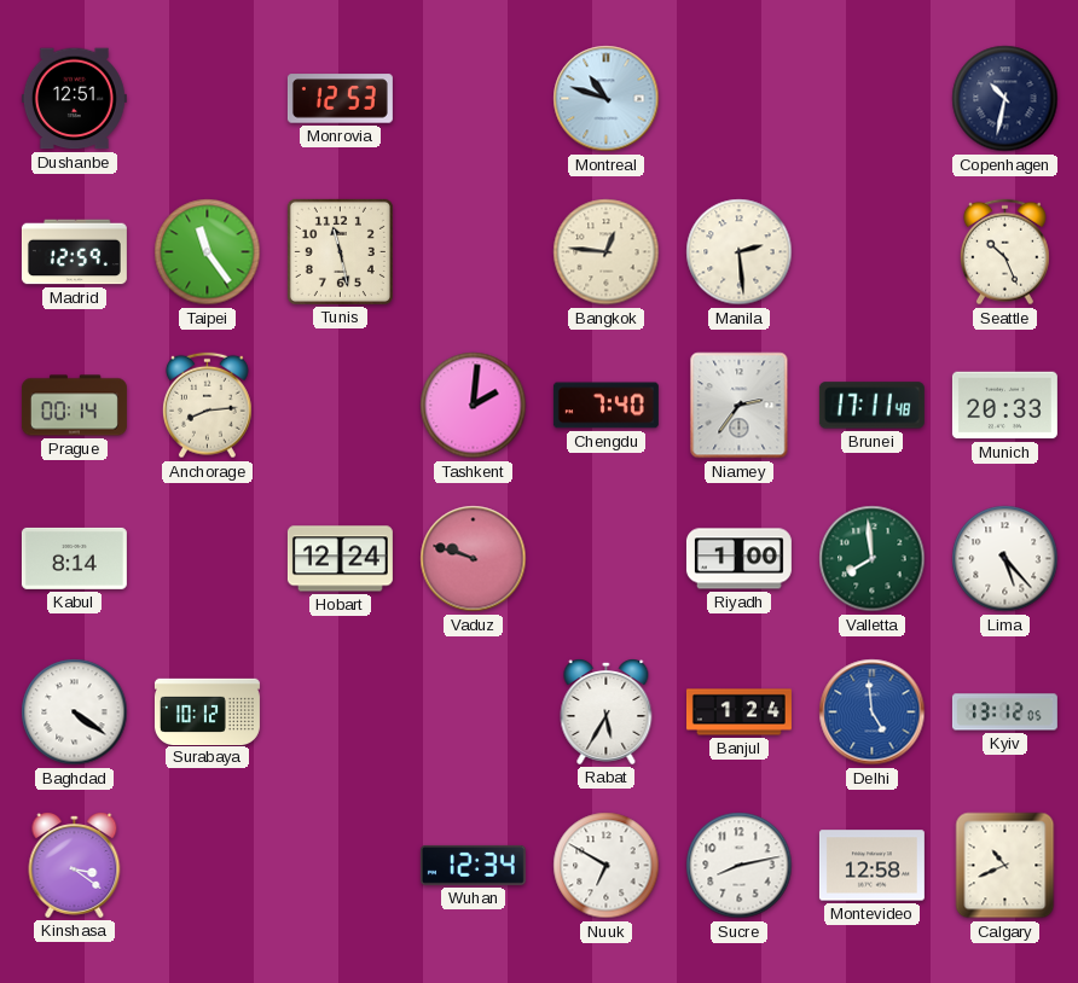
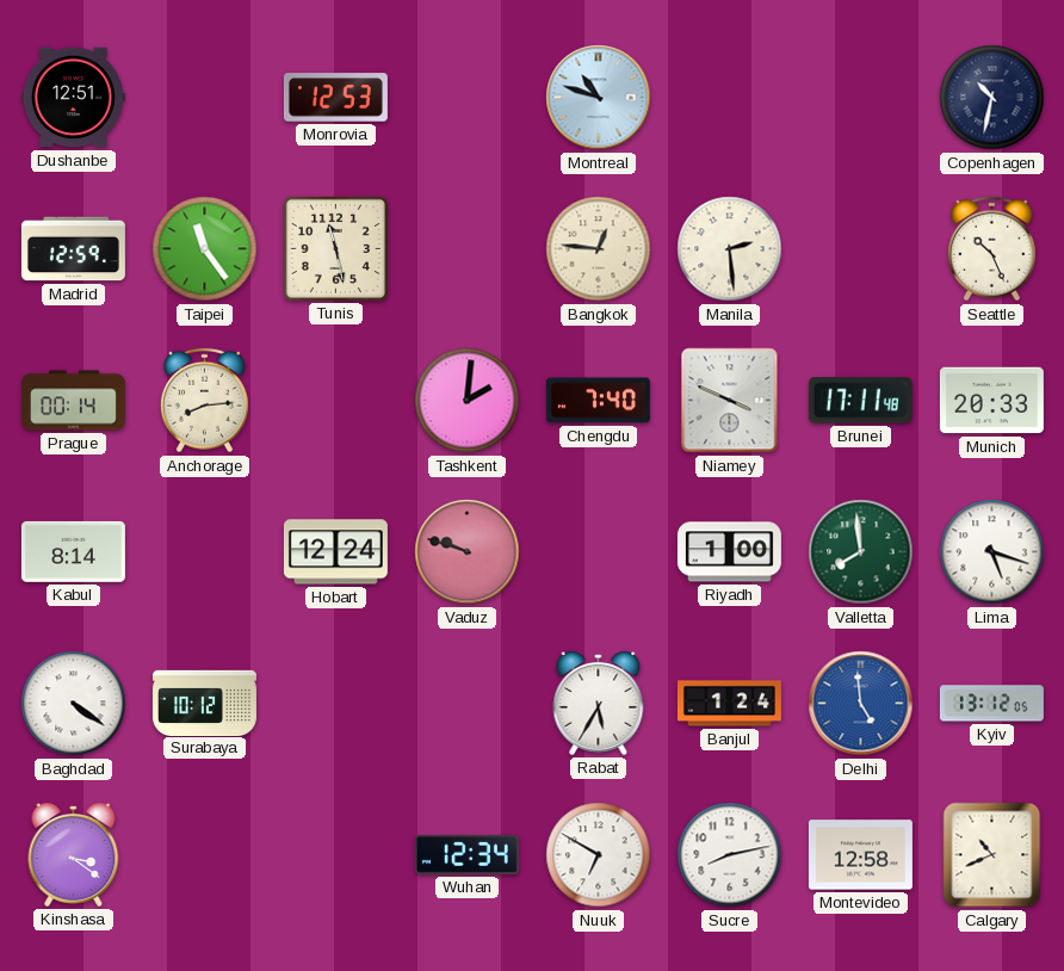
Niamey: 2:36 -> 3:49 (730, 401)
Lima: 5:23 -> 5:18 (992, 552)
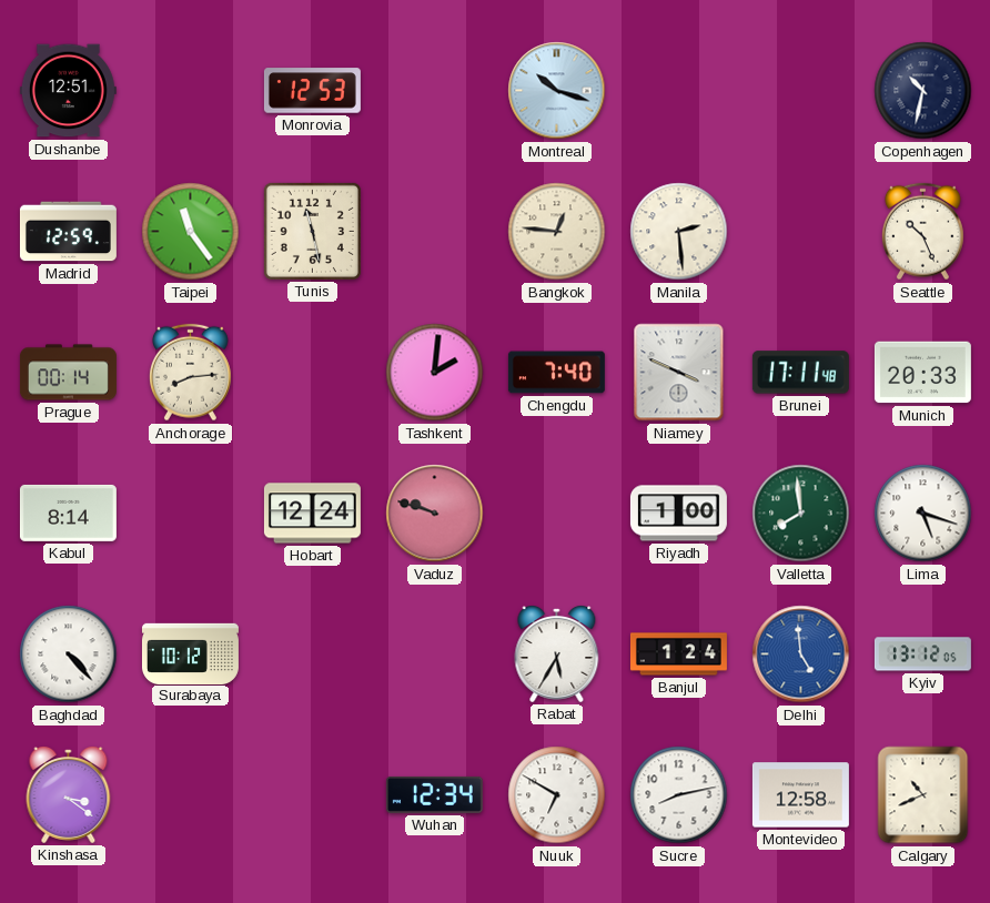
Montreal: 10:48 -> 10:18 (557, 91)
Baghdad: 4:21 -> 4:23 (69, 655)
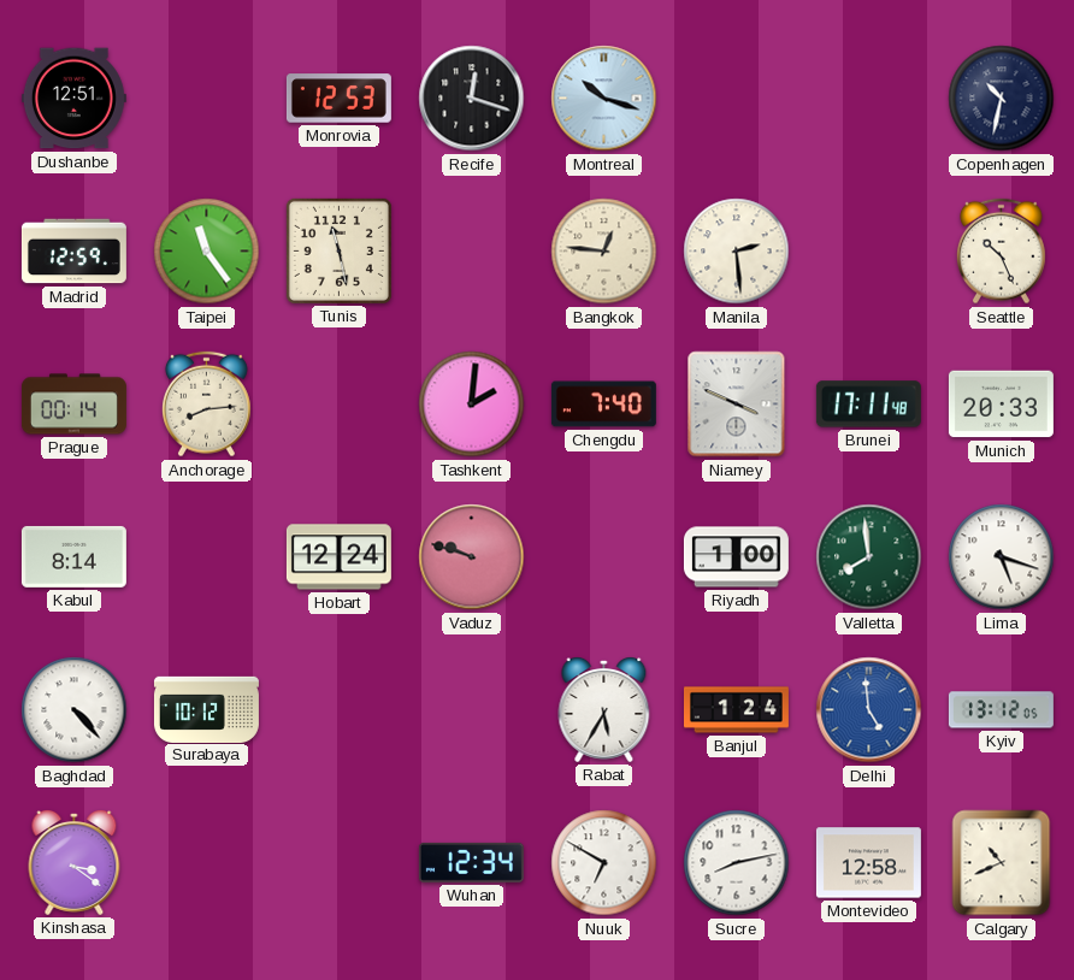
Recife: none -> 12:18 (472, 99)
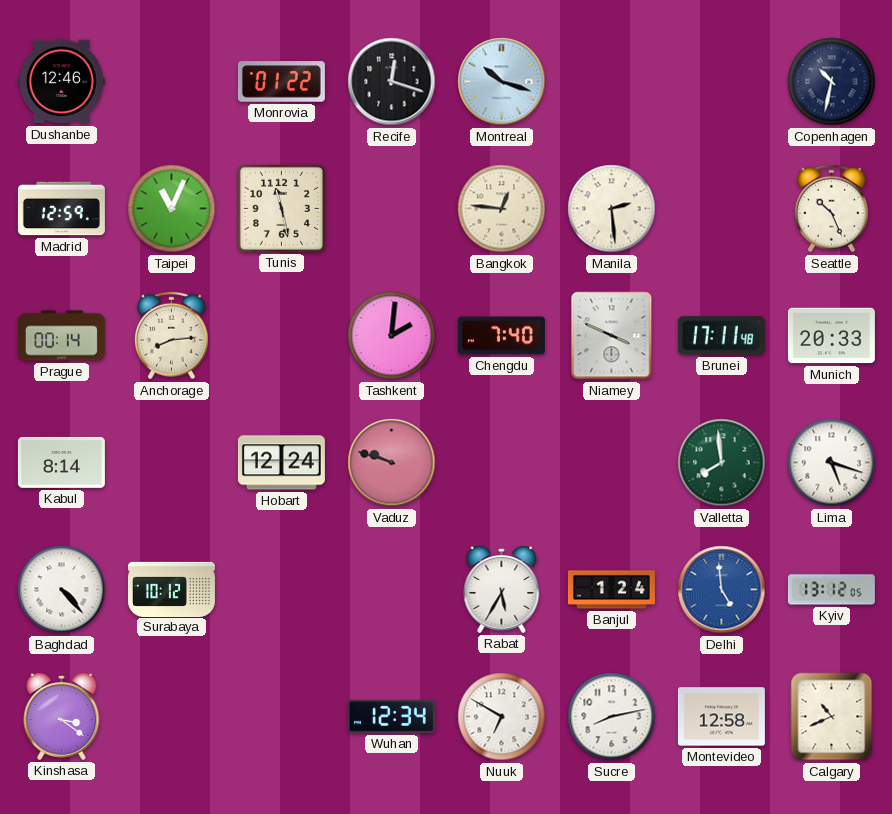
Dushanbe: 12:51 -> 12:46 (61, 82)
Monrovia: 12:53 -> 01:22 (281, 82)
Taipei: 11:24 -> 11:04 (172, 209)
Riyadh: 1:00 -> none (736, 557)
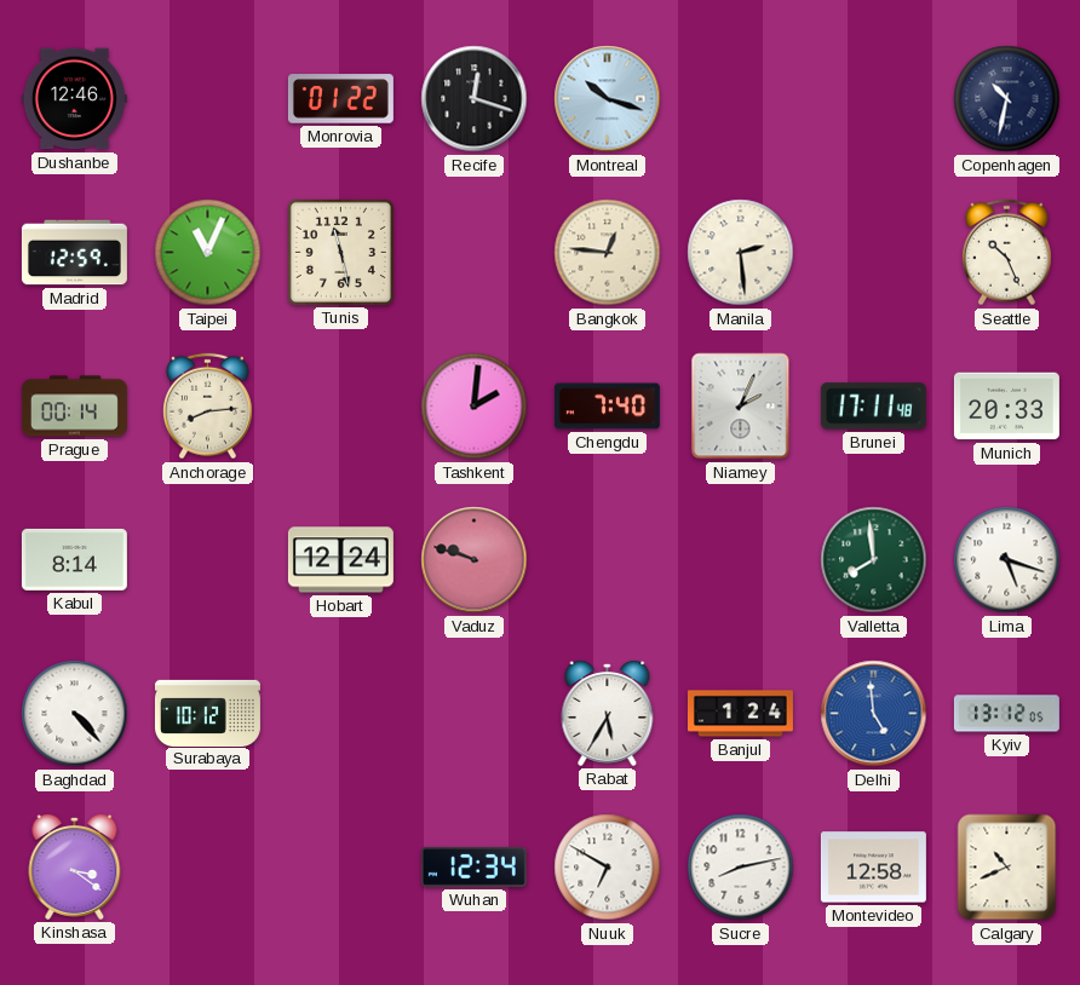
Niamey: 3:49 -> 2:04 (741, 407)
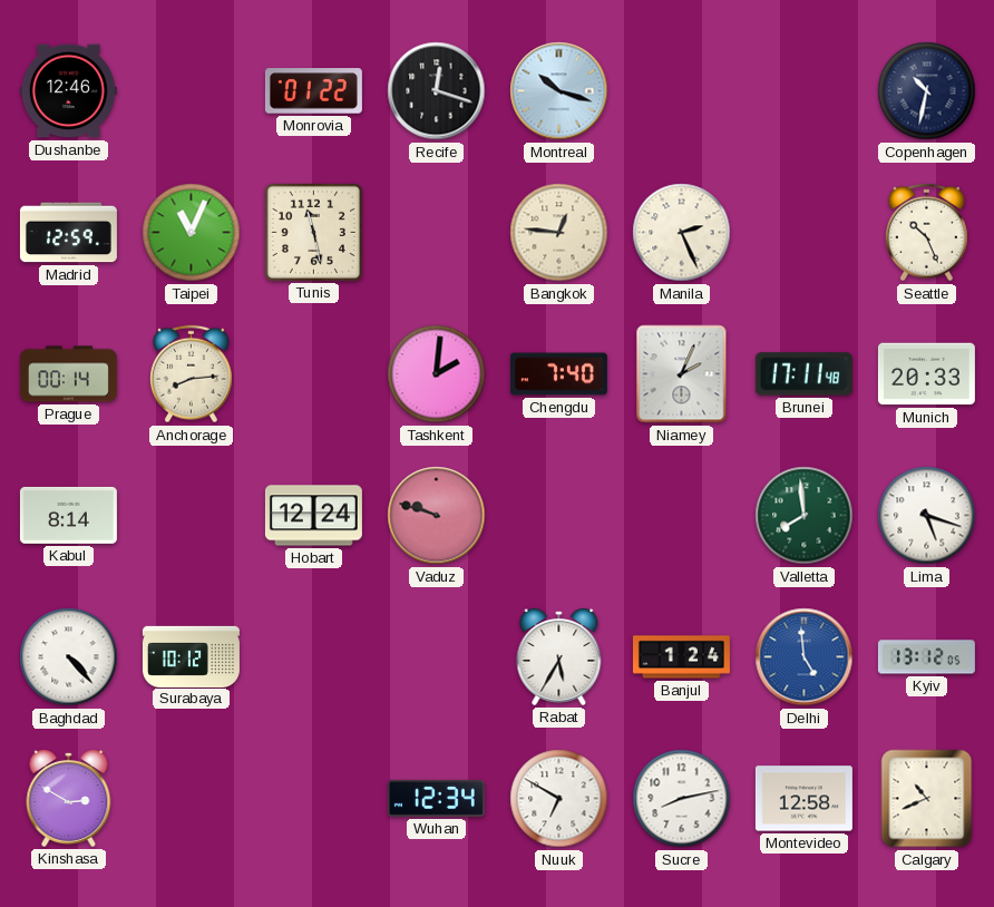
Manila: 2:29 -> 2:26 (682, 233)
Kinshasa: 3:21 -> 2:50 (69, 799)
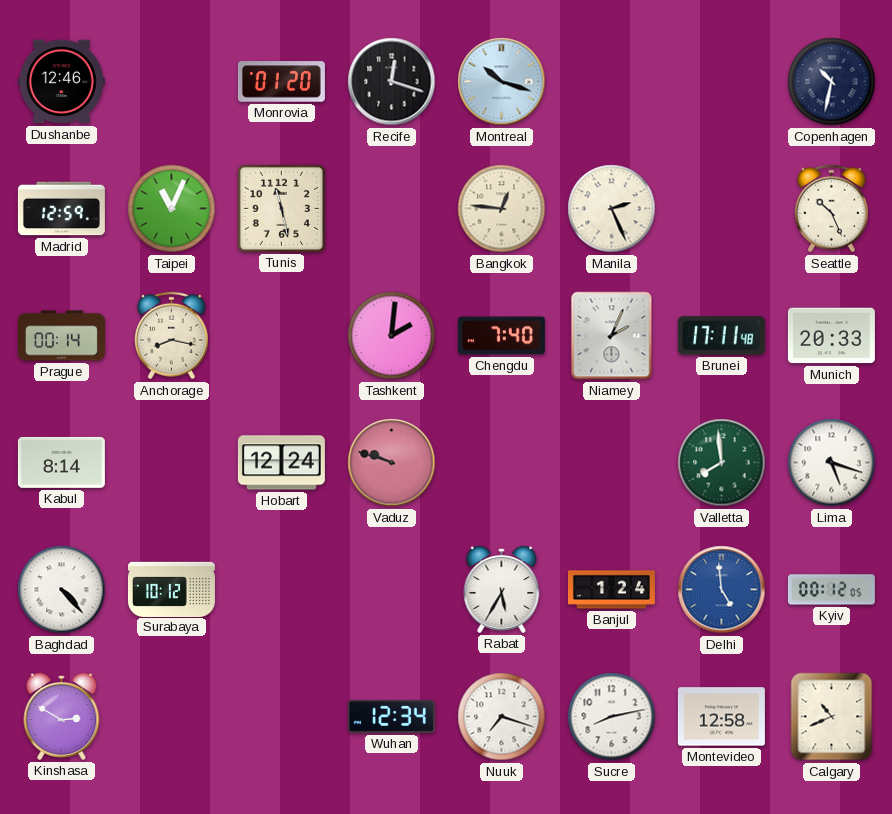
Monrovia: 01:22 -> 01:20 (281, 82)
Anchorage: 8:14 -> 8:17 (172, 336)
Kyiv: 13:12 -> 00:12 (831, 590)
Nuuk: 6:50 -> 7:18 (502, 717)
